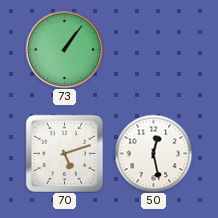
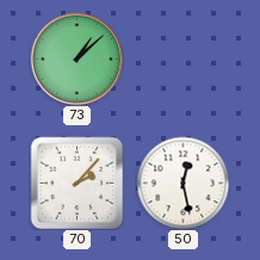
73: 1:06 -> 1:08 (76, 58)
70: 5:12 -> 2:07 (76, 182)
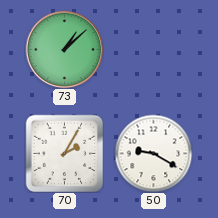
70: 2:07 -> 2:05 (64, 153)
50: 12:28 -> 9:20 (153, 153)
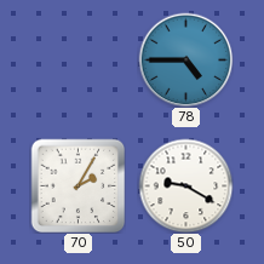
73: 1:08 -> none (64, 49)
78: none -> 4:45 (185, 59)
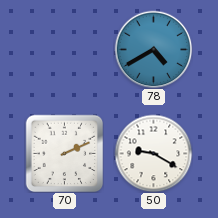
78: 4:45 -> 4:40 (153, 49)
70: 2:05 -> 2:11 (64, 153)
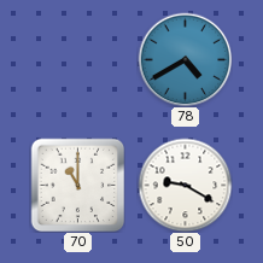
70: 2:11 -> 11:00 (77, 185)
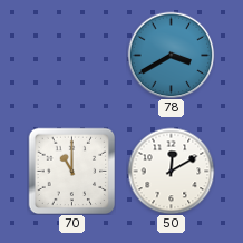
78: 4:40 -> 3:40 (171, 55)
50: 9:20 -> 12:10 (171, 171)
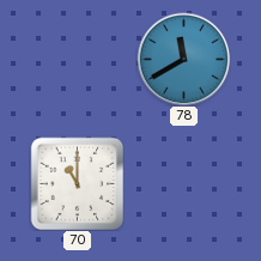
78: 3:40 -> 11:40 (183, 59)
50: 12:10 -> none (171, 171)
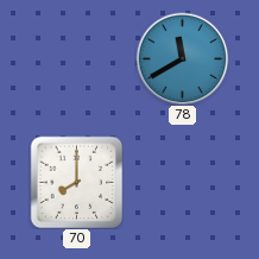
70: 11:00 -> 8:00 (76, 182)
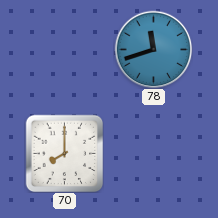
78: 11:40 -> 11:42 (153, 49)
